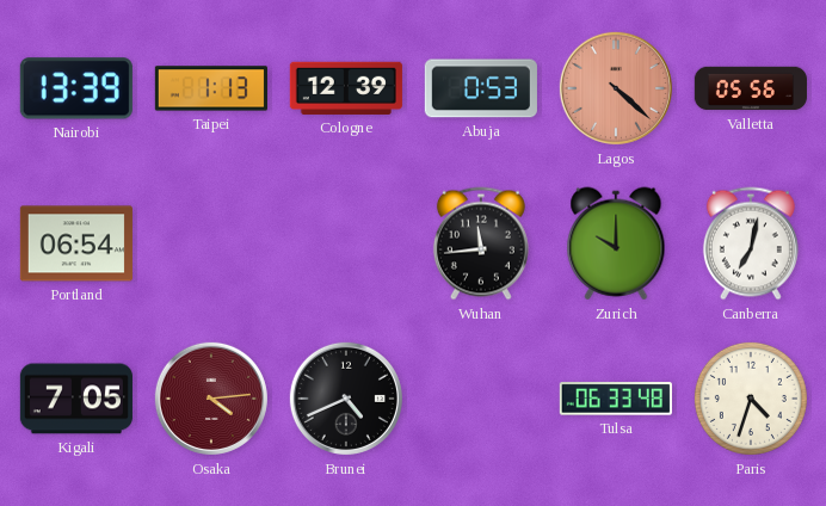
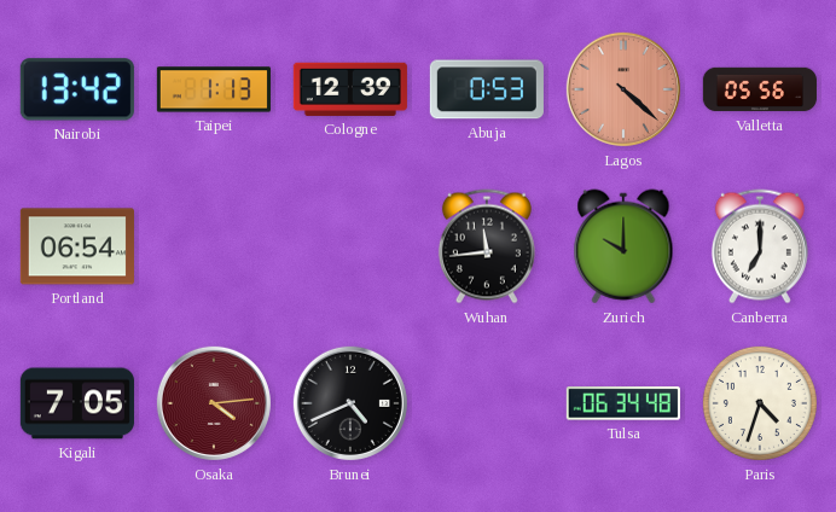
Nairobi: 13:39 -> 13:42 (77, 89)
Canberra: 7:02 -> 7:00 (760, 246)
Tulsa: 06:33 -> 06:34 (623, 403)
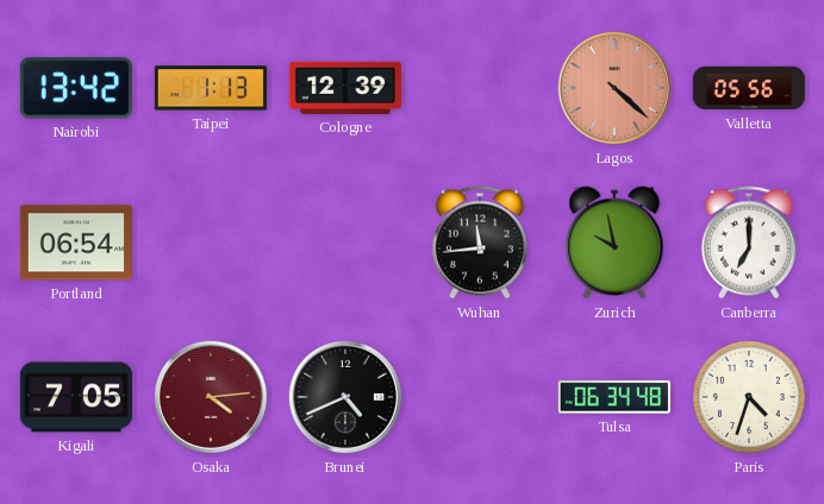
Abuja: 0:53 -> none (487, 89)
Zurich: 10:00 -> 9:58 (614, 242)
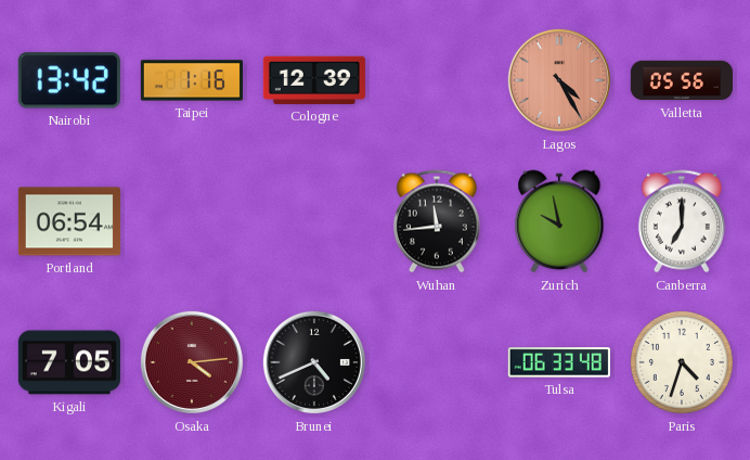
Taipei: 1:13 -> 1:16 (192, 80)
Lagos: 4:22 -> 4:25 (559, 80)
Tulsa: 06:34 -> 06:33 (559, 362)
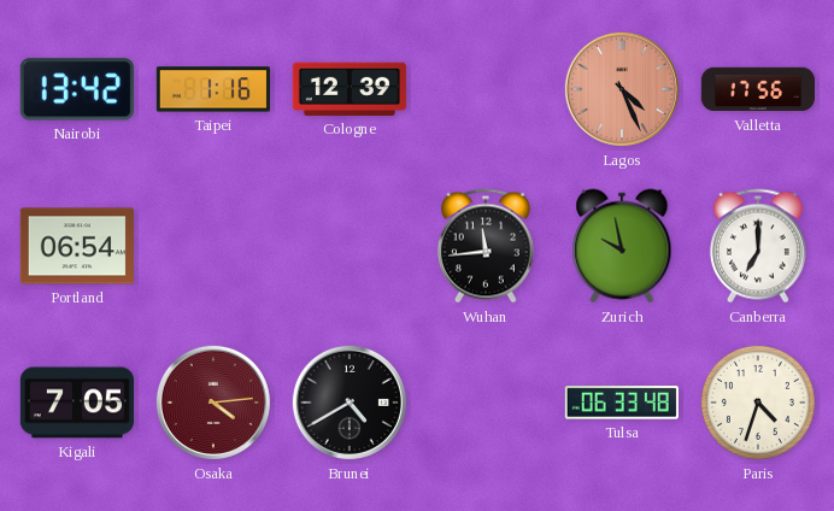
Lagos: 4:25 -> 4:26 (622, 89)
Valletta: 05:56 -> 17:56 (758, 89)
Brunei: 4:41 -> 4:40 (350, 403)
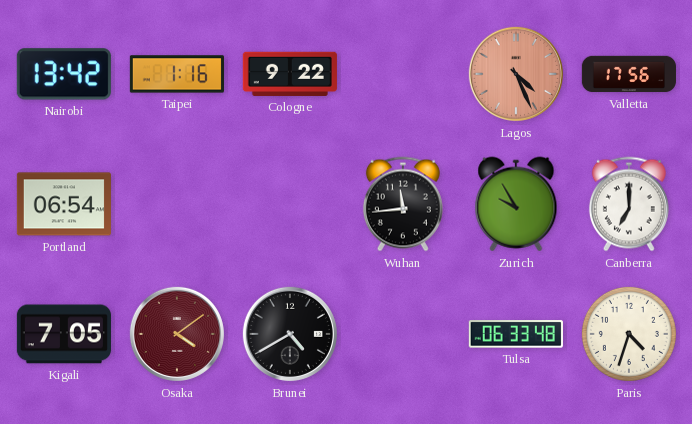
Cologne: 12:39 -> 9:22 (290, 74)
Zurich: 9:58 -> 9:55 (516, 204)
Osaka: 4:14 -> 4:09 (177, 334)
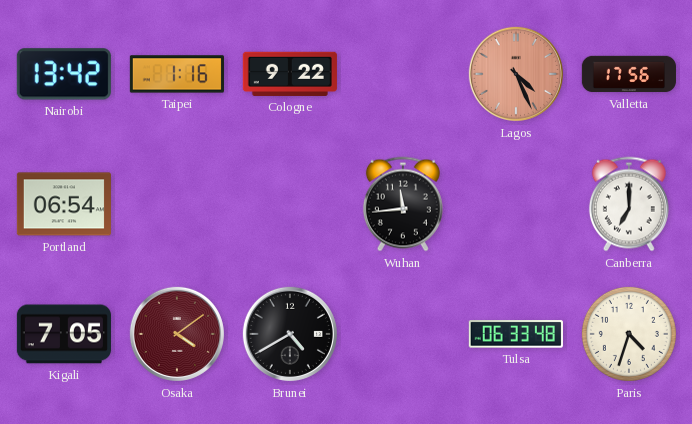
Zurich: 9:55 -> none (516, 204)
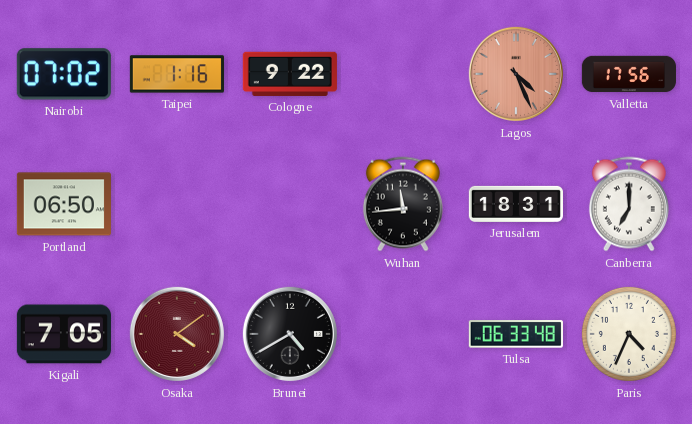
Nairobi: 13:42 -> 07:02 (64, 74)
Portland: 06:54 -> 06:50 (64, 204)
Jerusalem: none -> 18:31 (516, 204)
Paris: 4:33 -> 4:34 (629, 334)
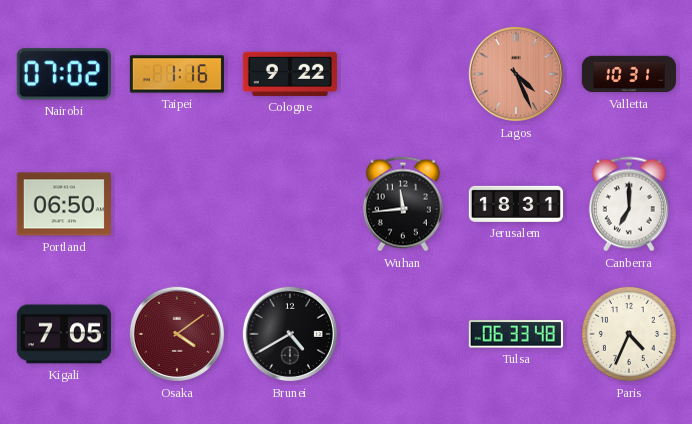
Valletta: 17:56 -> 10:31 (629, 74)
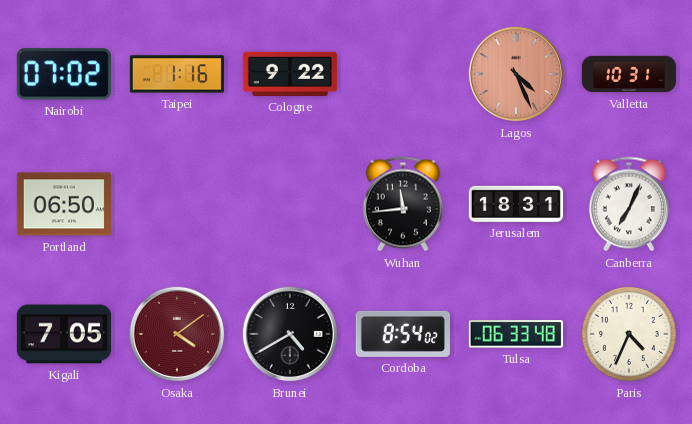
Canberra: 7:00 -> 7:04 (629, 204)
Cordoba: none -> 8:54 (403, 334)
